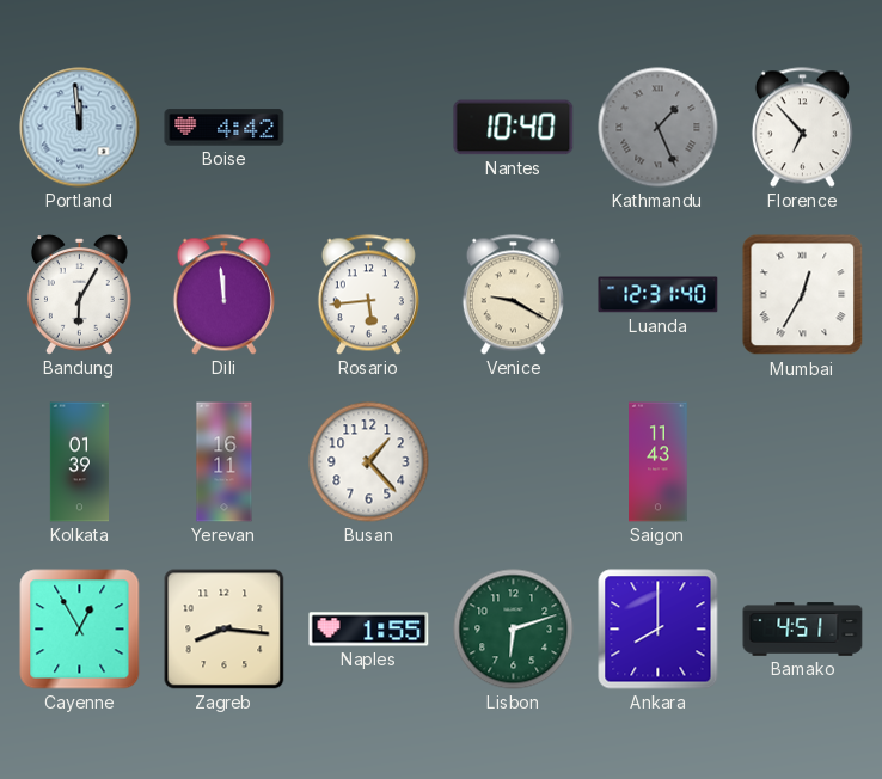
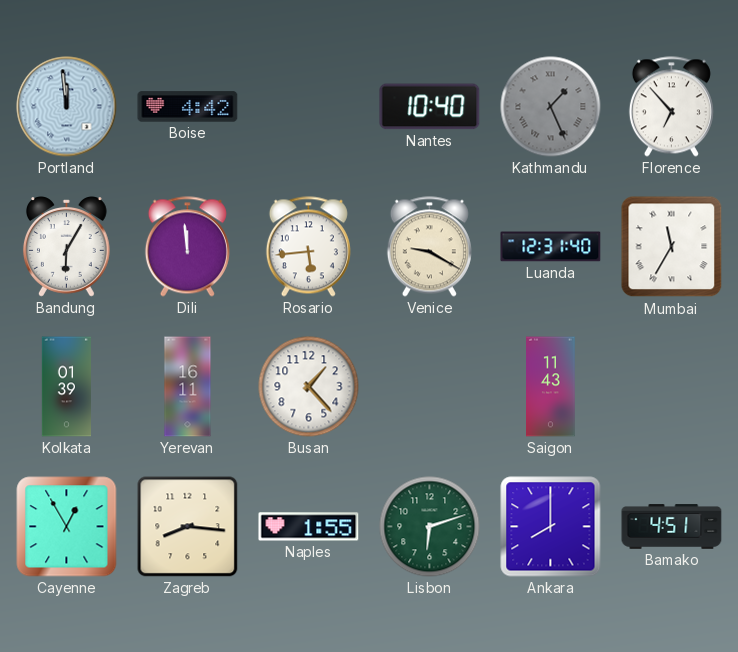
Mumbai: 12:35 -> 11:35 (672, 247)
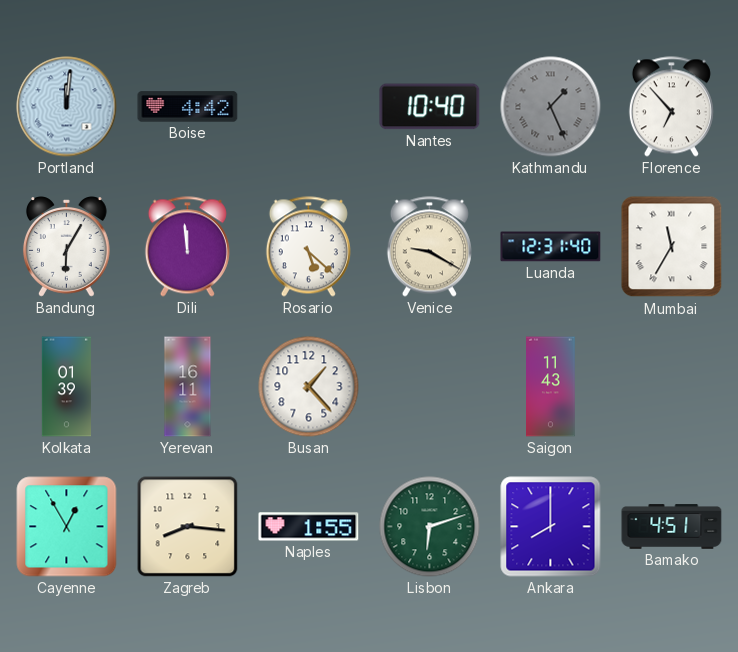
Portland: 11:59 -> 12:01 (67, 107)
Rosario: 5:44 -> 5:22 (308, 247)
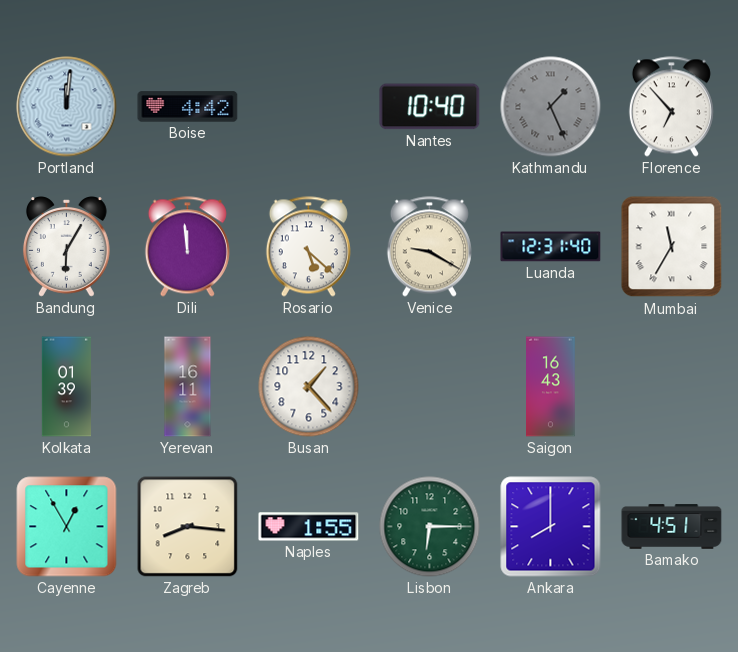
Saigon: 11:43 -> 16:43 (551, 387)
Lisbon: 6:12 -> 6:15 (430, 527)
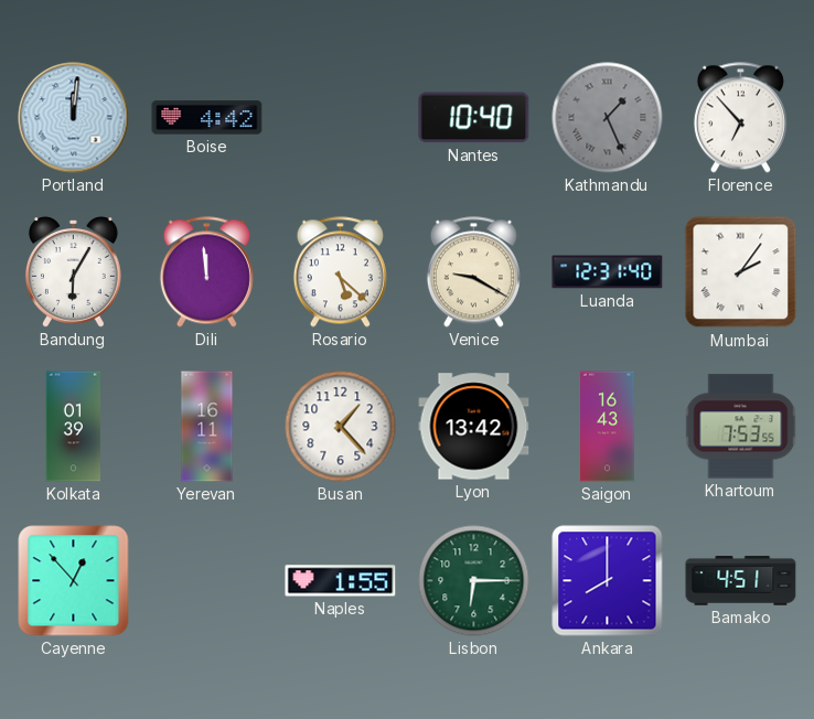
Mumbai: 11:35 -> 2:06 (741, 272)
Lyon: none -> 13:42 (474, 427)
Khartoum: none -> 7:53 (741, 427)
Cayenne: 12:55 -> 12:53 (74, 581)
Zagreb: 8:16 -> none (188, 527)
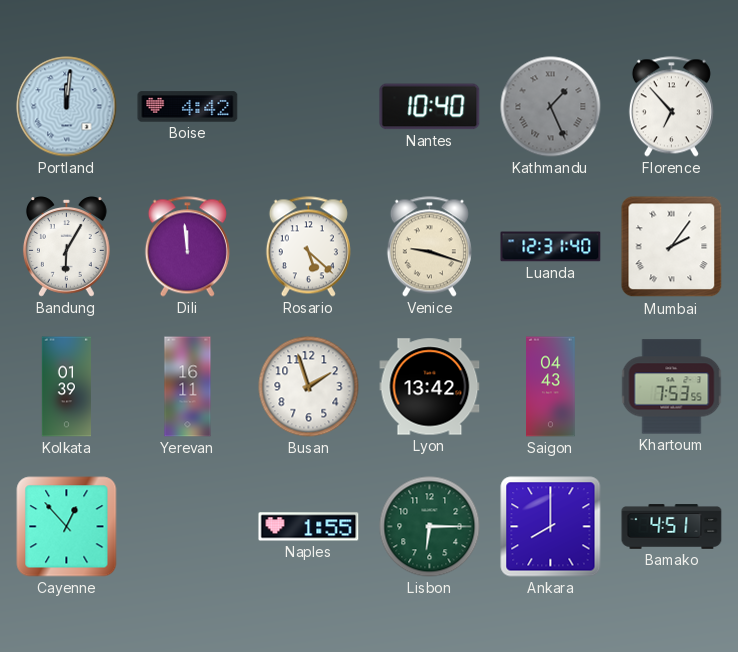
Venice: 9:20 -> 9:18 (429, 247)
Busan: 1:23 -> 1:57 (309, 387)
Saigon: 16:43 -> 04:43 (551, 387)
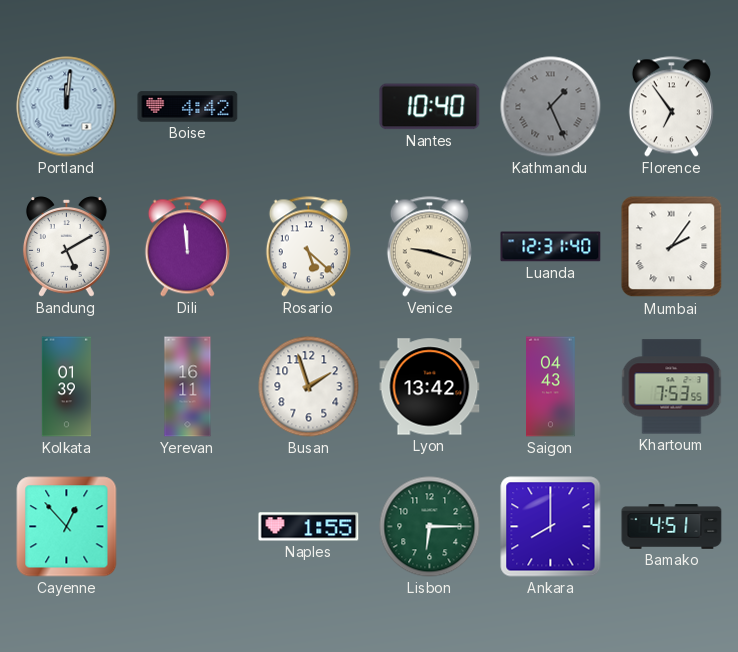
Florence: 6:53 -> 6:54 (671, 107)
Bandung: 6:05 -> 5:10 (67, 247)
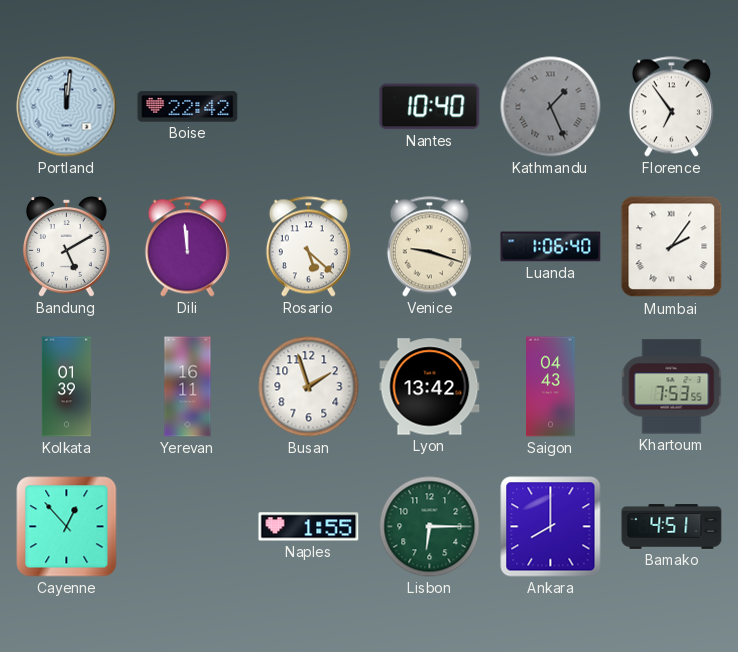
Boise: 4:42 -> 22:42 (188, 107)
Luanda: 12:31 -> 1:06 (551, 247)
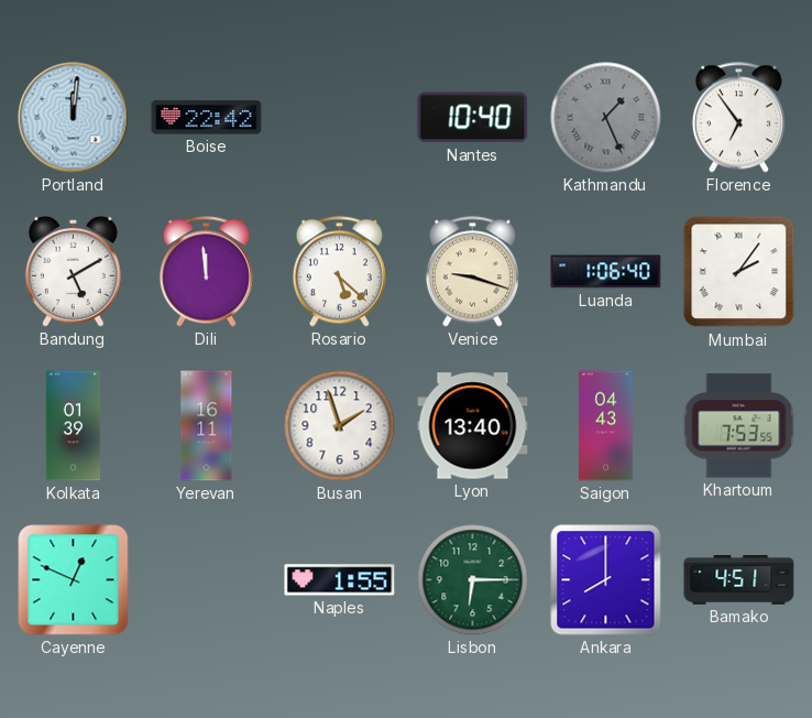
Lyon: 13:42 -> 13:40 (473, 426)
Cayenne: 12:53 -> 12:49 (74, 580)
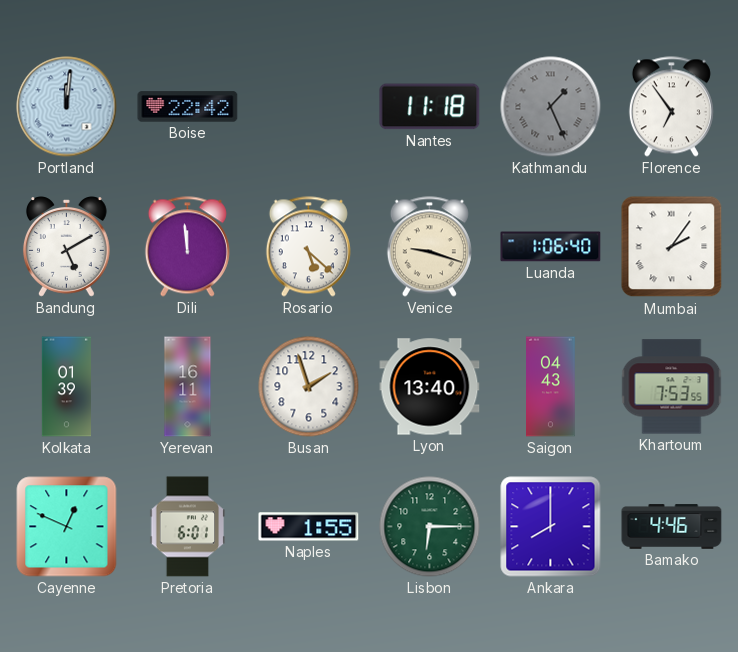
Nantes: 10:40 -> 11:18 (430, 107)
Pretoria: none -> 6:01 (188, 527)
Bamako: 4:51 -> 4:46 (672, 527)
